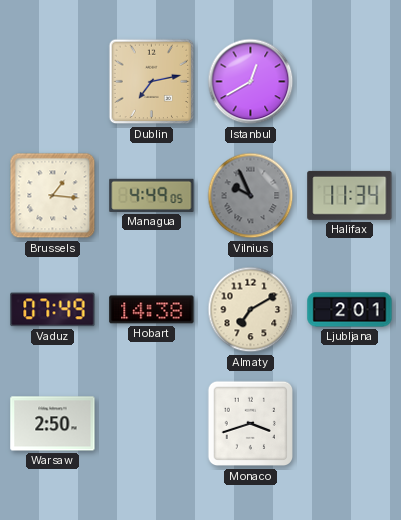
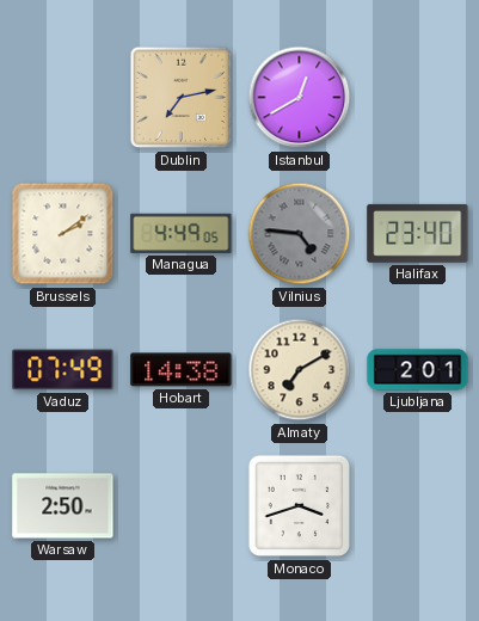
Brussels: 1:16 -> 2:09 (63, 234)
Vilnius: 9:56 -> 4:46 (300, 234)
Halifax: 11:34 -> 23:40 (418, 233)
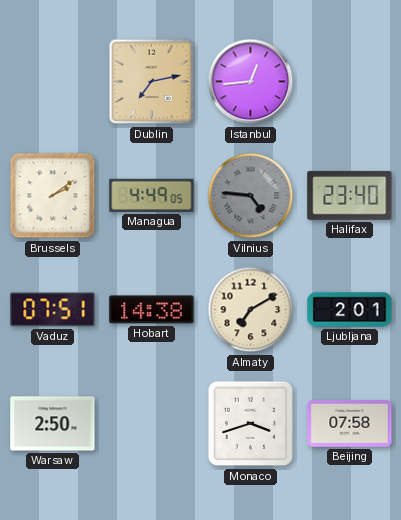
Istanbul: 12:40 -> 12:44 (251, 82)
Vaduz: 07:49 -> 07:51 (53, 310)
Beijing: none -> 07:58 (350, 424)
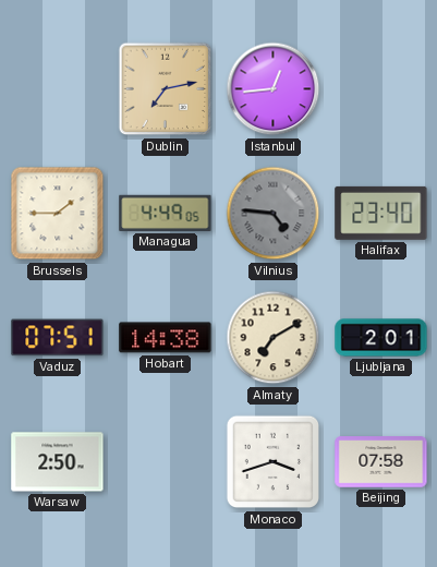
Brussels: 2:09 -> 1:45 (58, 214)
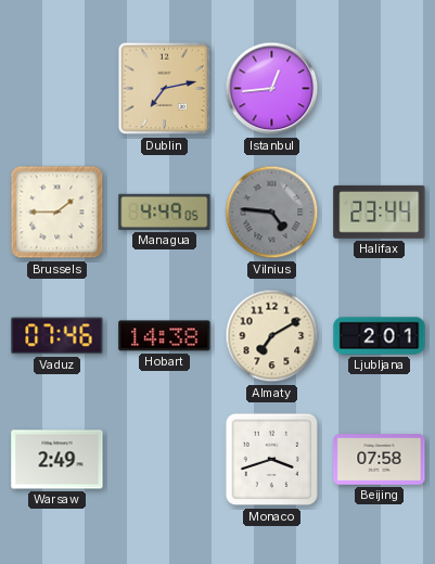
Halifax: 23:40 -> 23:44 (380, 211)
Vaduz: 07:51 -> 07:46 (57, 336)
Warsaw: 2:50 -> 2:49 (57, 460)
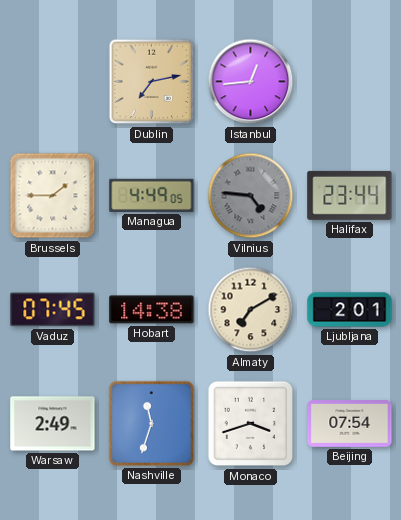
Vaduz: 07:46 -> 07:45 (53, 310)
Nashville: none -> 11:33 (151, 423)
Beijing: 07:58 -> 07:54 (350, 424)
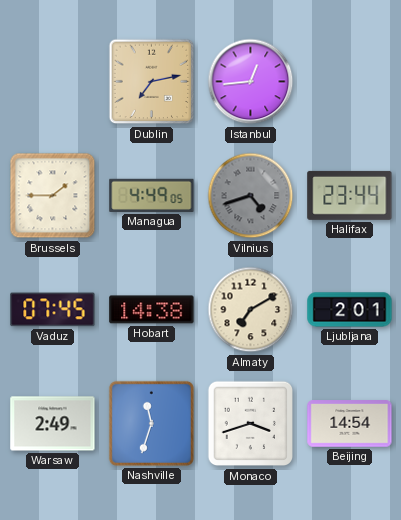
Vilnius: 4:46 -> 4:42 (251, 196)
Beijing: 07:54 -> 14:54 (350, 424)
